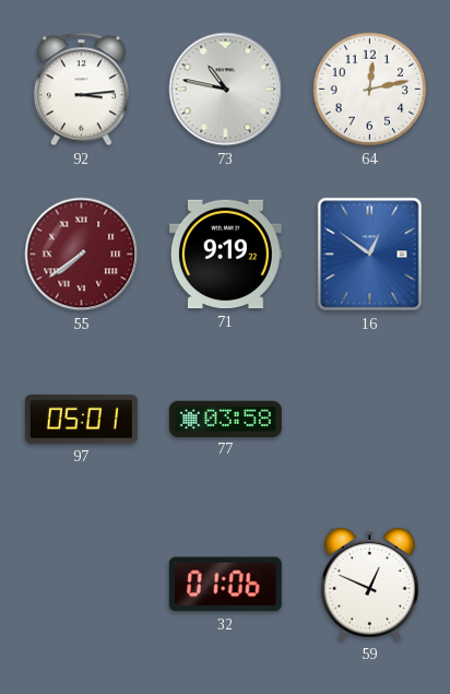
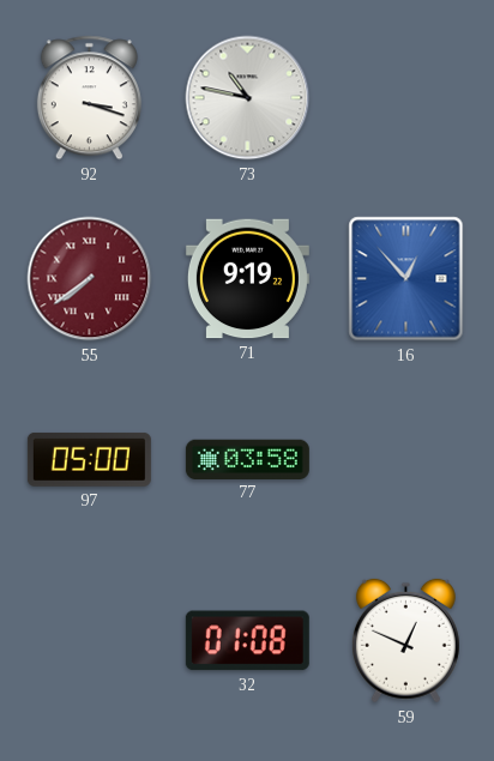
92: 3:14 -> 3:18 (89, 98)
64: 12:13 -> none (370, 90)
16: 12:51 -> 12:53 (406, 279)
97: 05:01 -> 05:00 (89, 459)
32: 01:06 -> 01:08 (247, 641)
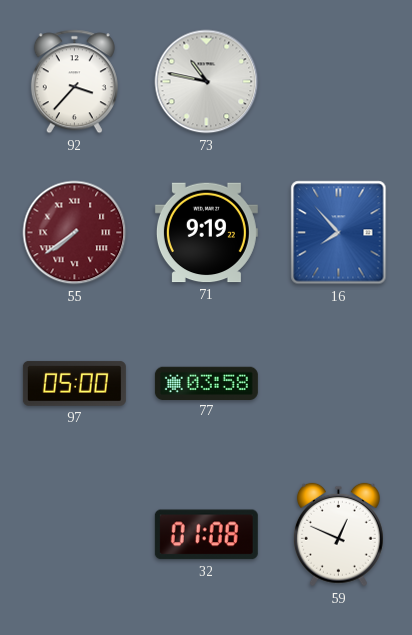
92: 3:18 -> 3:37 (74, 82)
16: 12:53 -> 7:53 (339, 233)
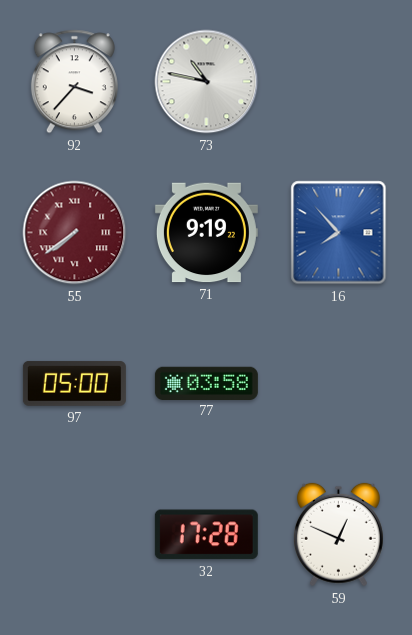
32: 01:08 -> 17:28 (206, 535)
